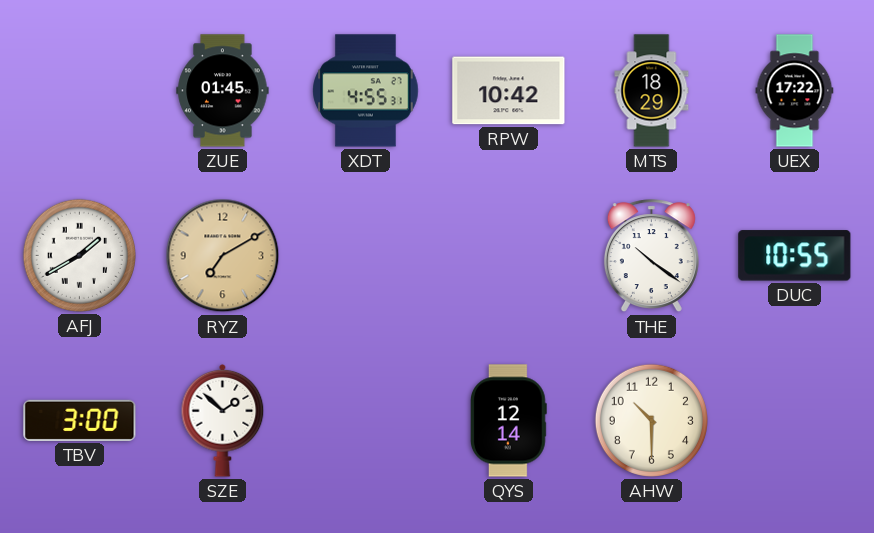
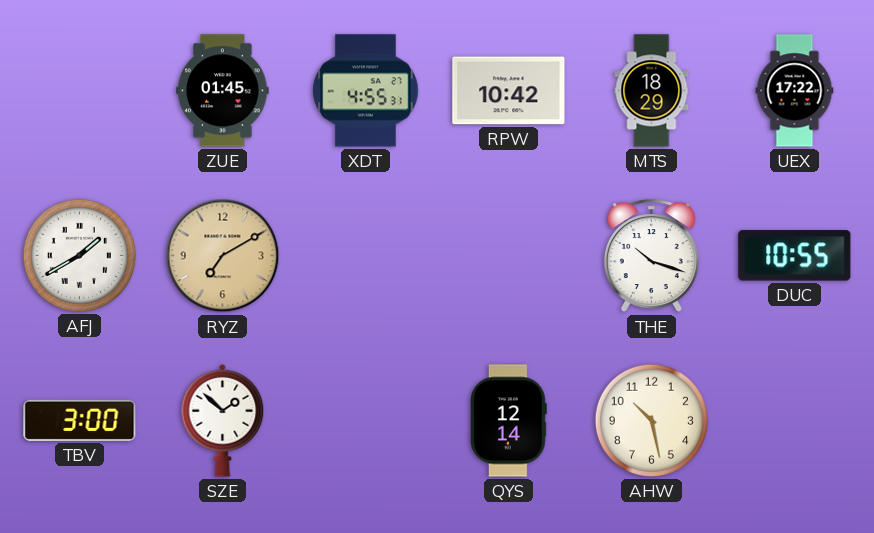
THE: 10:21 -> 10:18 (651, 256)
AHW: 10:30 -> 10:28 (651, 420)
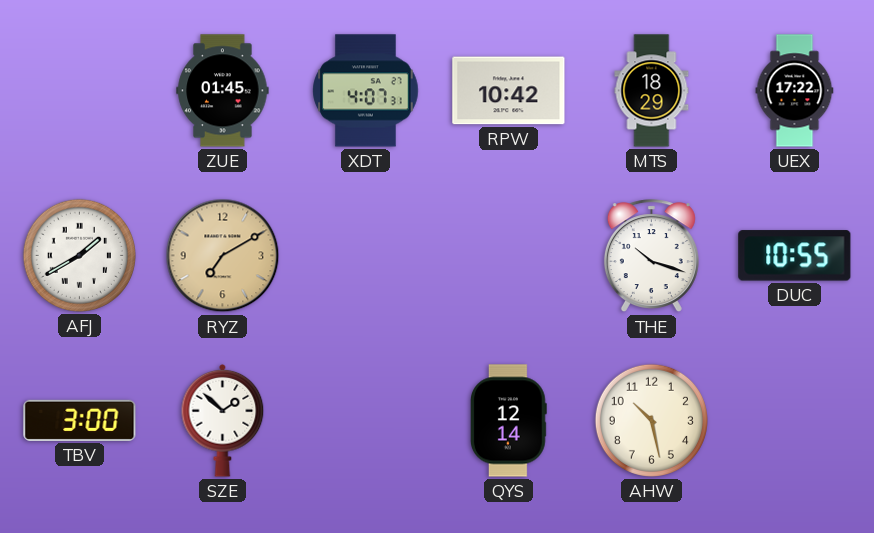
XDT: 4:55 -> 4:07 (366, 91)
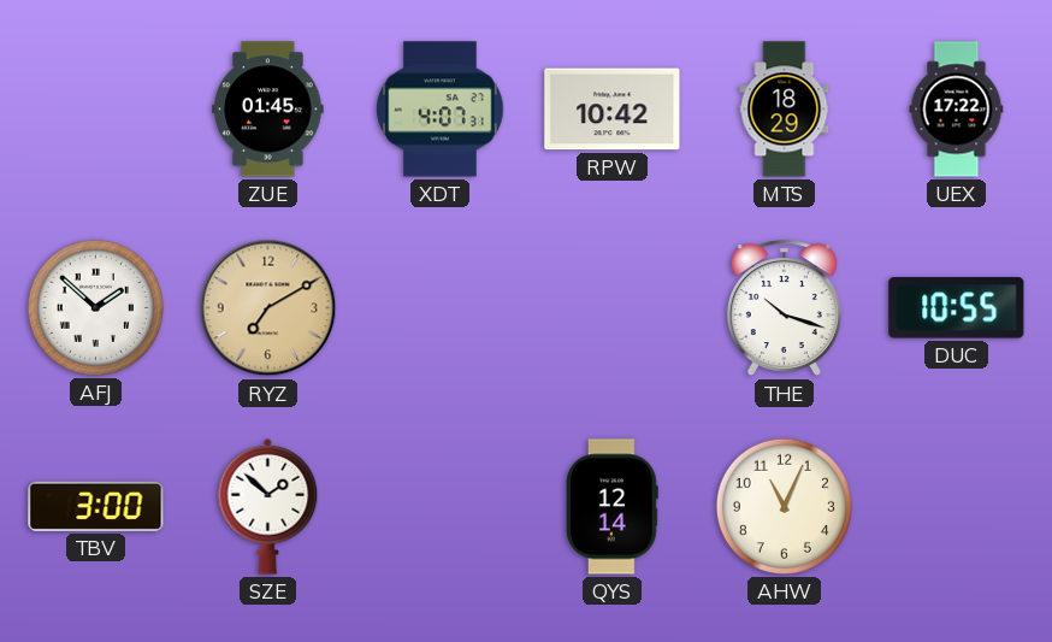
AFJ: 1:40 -> 1:52 (95, 307)
AHW: 10:28 -> 11:04 (784, 506)
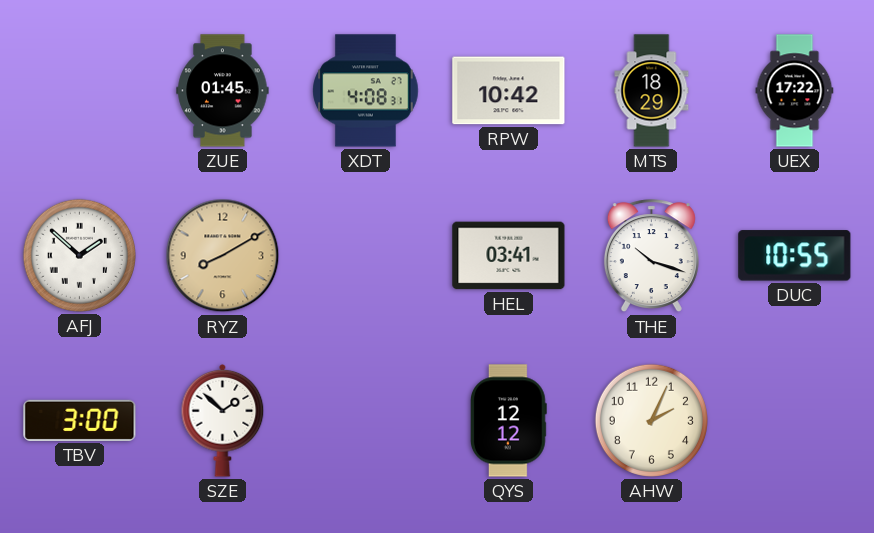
XDT: 4:07 -> 4:08 (366, 91)
RYZ: 7:10 -> 8:10 (223, 256)
HEL: none -> 03:41 (509, 256)
QYS: 12:14 -> 12:12 (509, 421)
AHW: 11:04 -> 2:04 (651, 420)
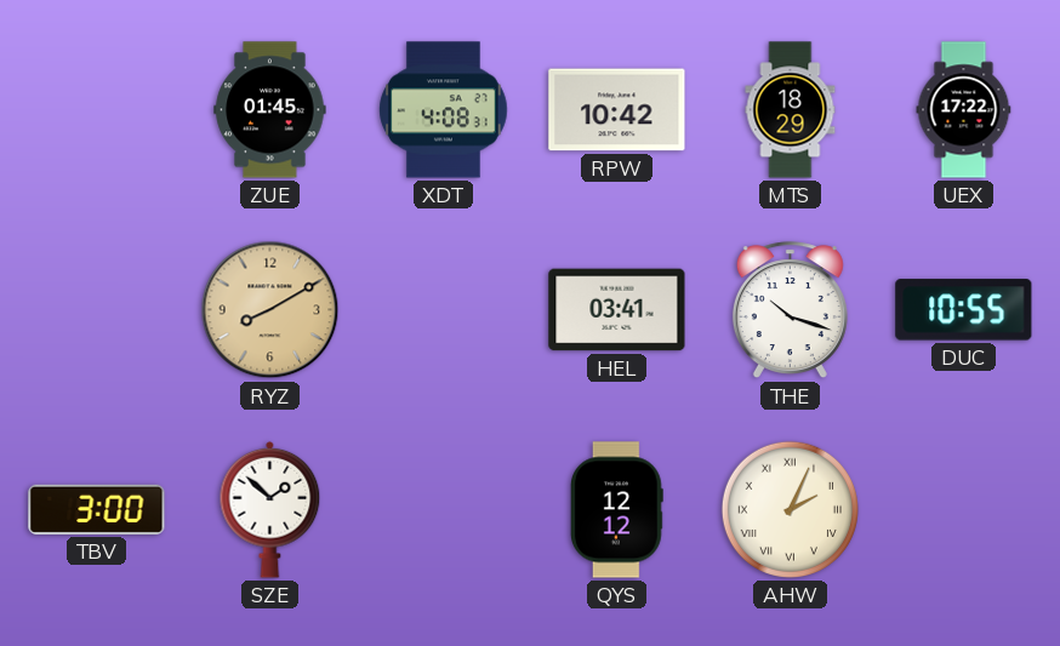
AFJ: 1:52 -> none (79, 255)
AHW numerals: Arabic -> Roman (790, 509)
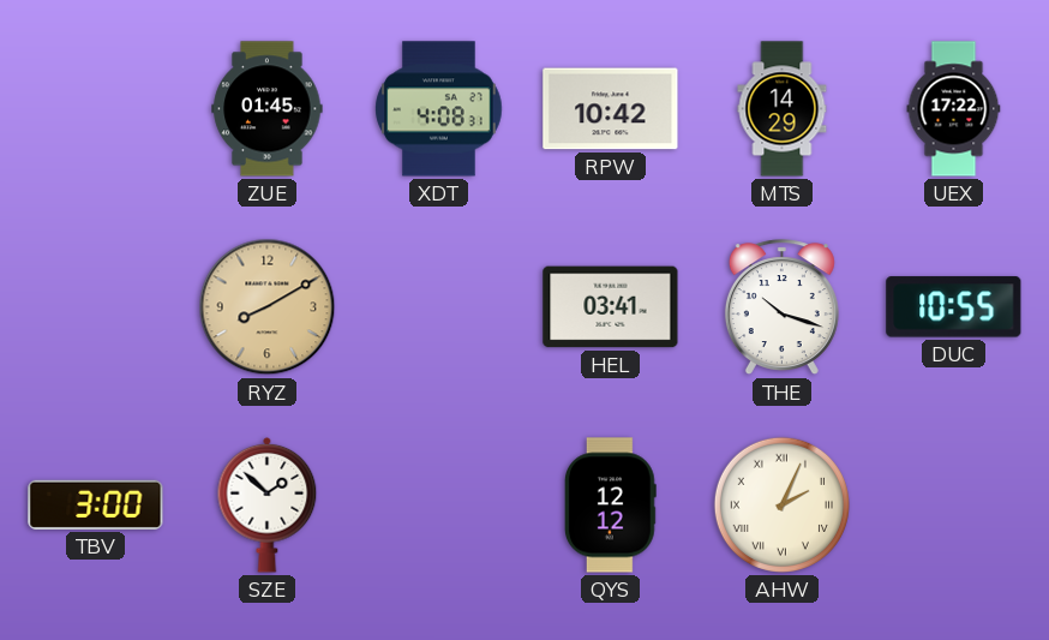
MTS: 18:29 -> 14:29 (783, 109)
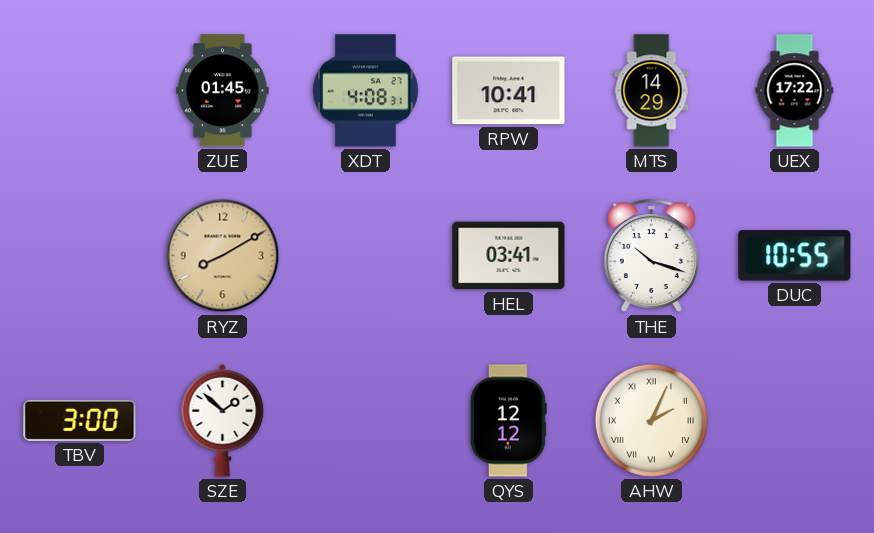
RPW: 10:42 -> 10:41 (509, 91)
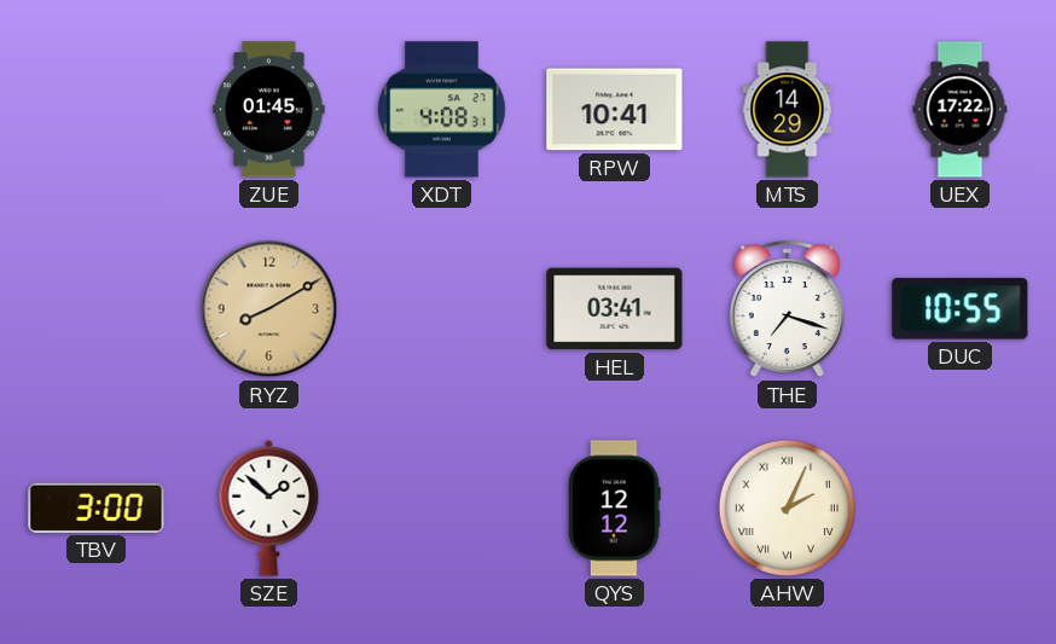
THE: 10:18 -> 7:18 (787, 309)
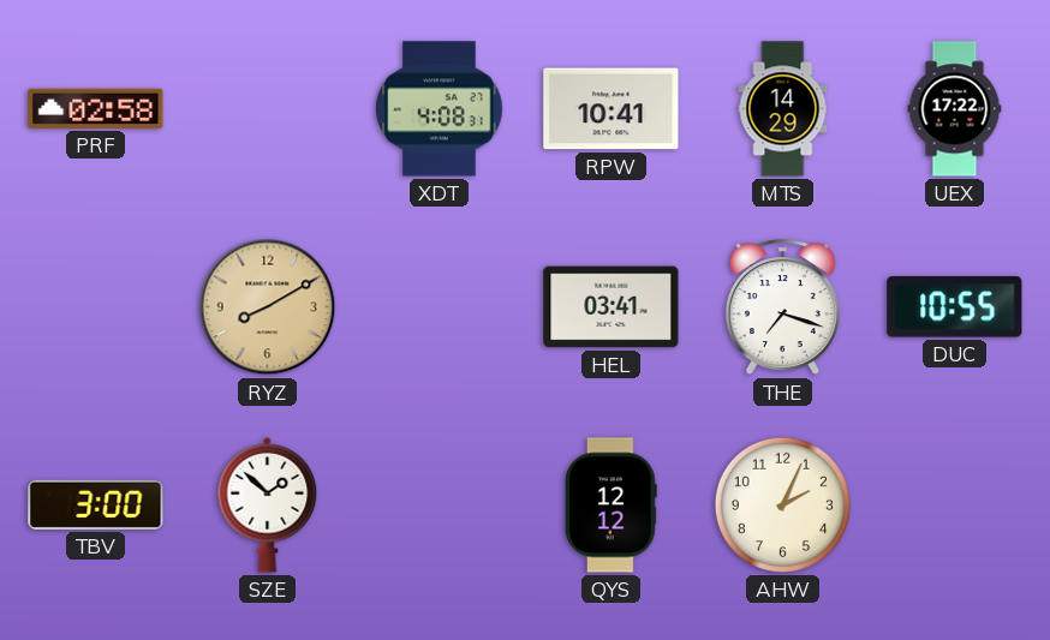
PRF: none -> 02:58 (96, 108)
ZUE: 01:45 -> none (269, 110)
AHW numerals: Roman -> Arabic (782, 504)
